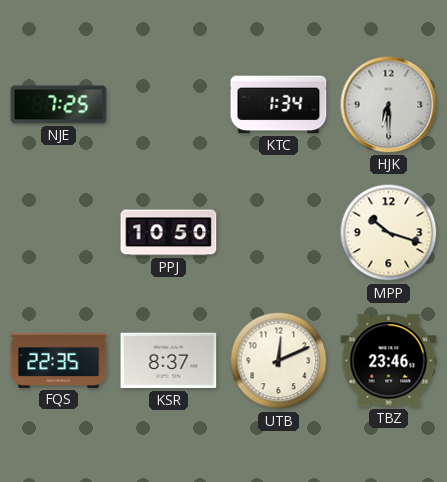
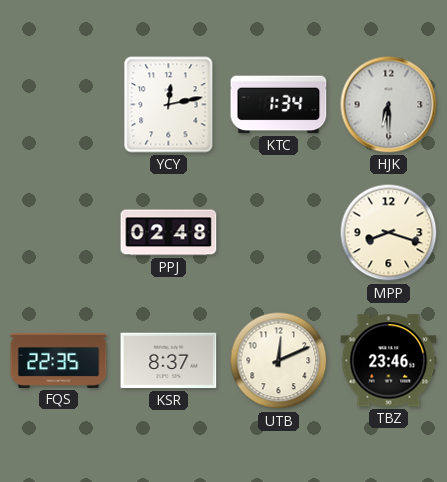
NJE: 7:25 -> none (59, 105)
YCY: none -> 12:13 (169, 105)
PPJ: 10:50 -> 02:48 (169, 233)
MPP: 10:18 -> 8:18 (389, 233)
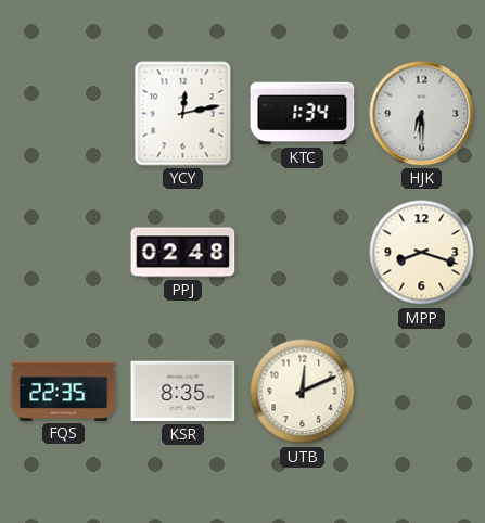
KSR: 8:37 -> 8:35 (183, 392)
TBZ: 23:46 -> none (389, 361)
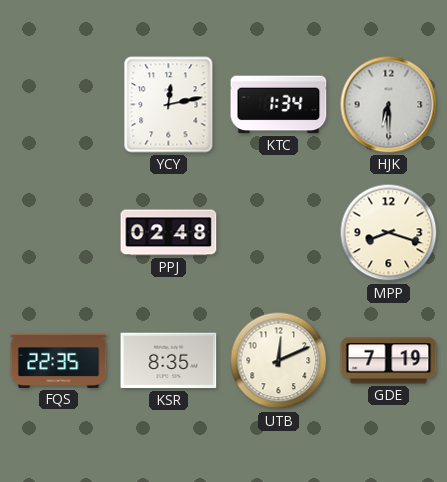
GDE: none -> 7:19 (389, 361)
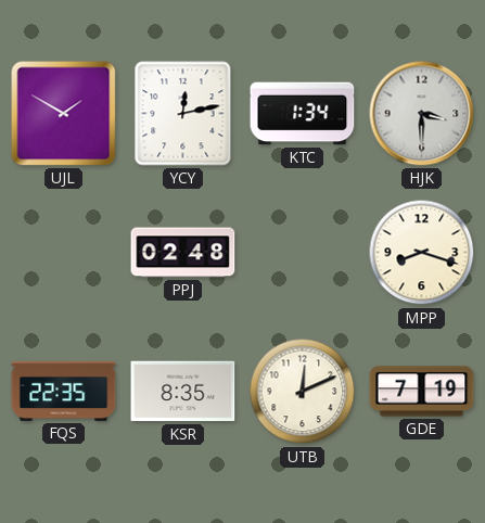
UJL: none -> 1:50 (64, 114)
HJK: 6:30 -> 3:30 (422, 114)
